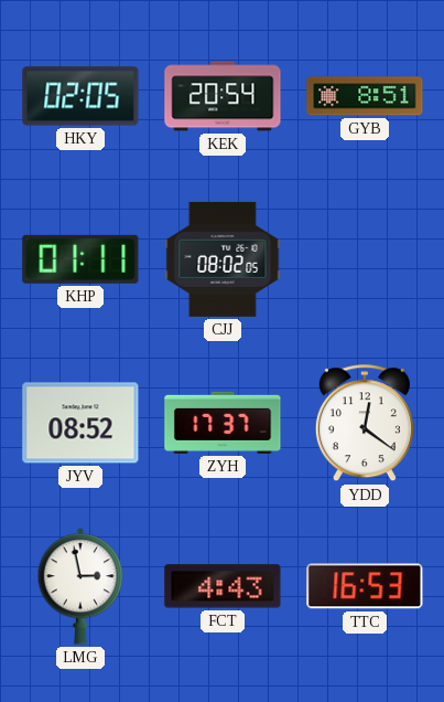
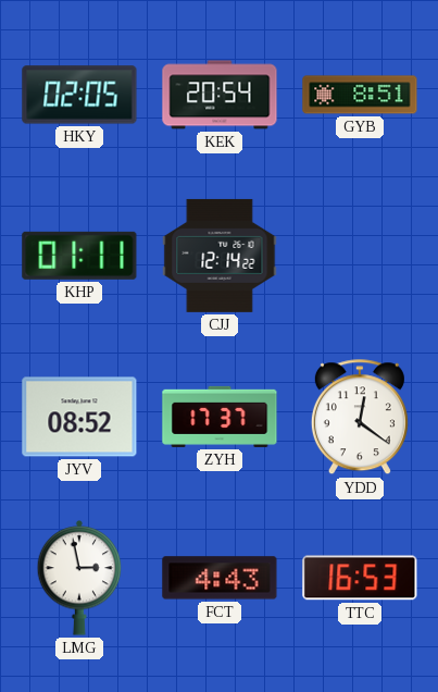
CJJ: 08:02 -> 12:14 (220, 256)
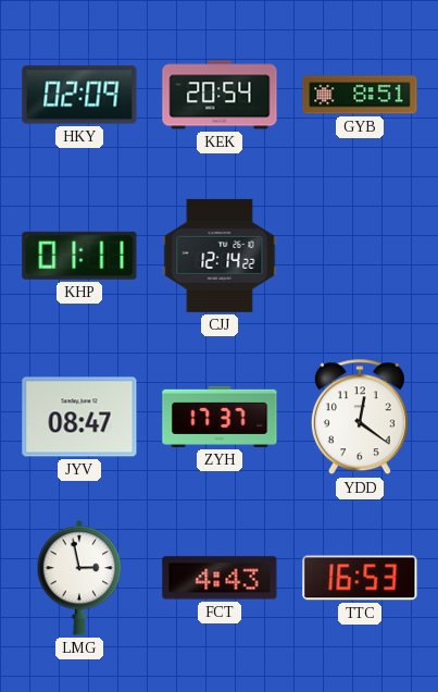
HKY: 02:05 -> 02:09 (79, 95)
JYV: 08:52 -> 08:47 (79, 417)
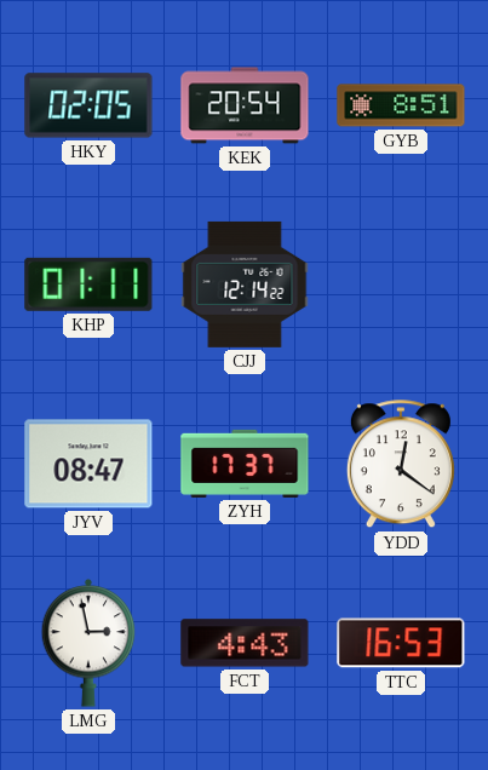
HKY: 02:09 -> 02:05 (88, 105)
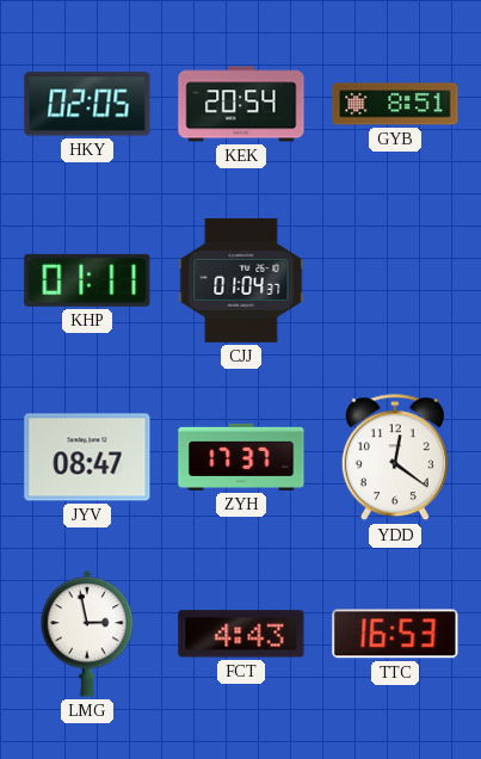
CJJ: 12:14 -> 01:04 (241, 280)
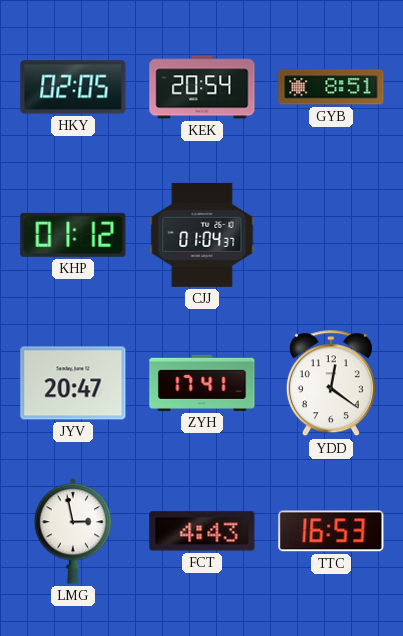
KHP: 01:11 -> 01:12 (73, 235)
JYV: 08:47 -> 20:47 (73, 383)
ZYH: 17:37 -> 17:41 (202, 383)
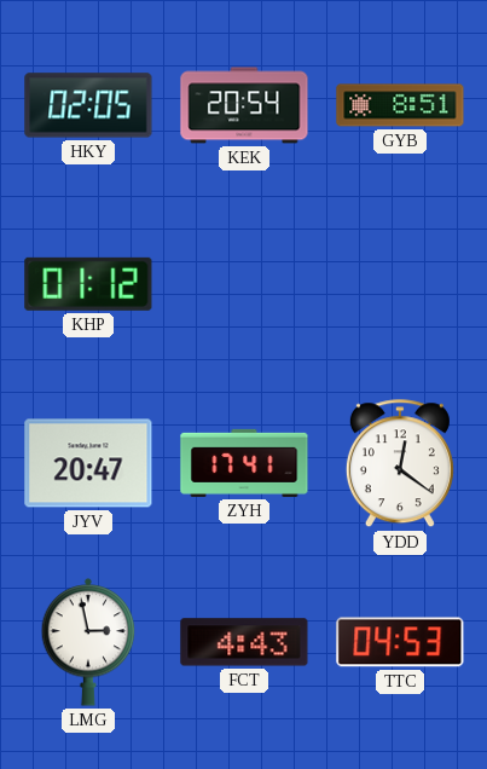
CJJ: 01:04 -> none (202, 235)
TTC: 16:53 -> 04:53 (400, 642)
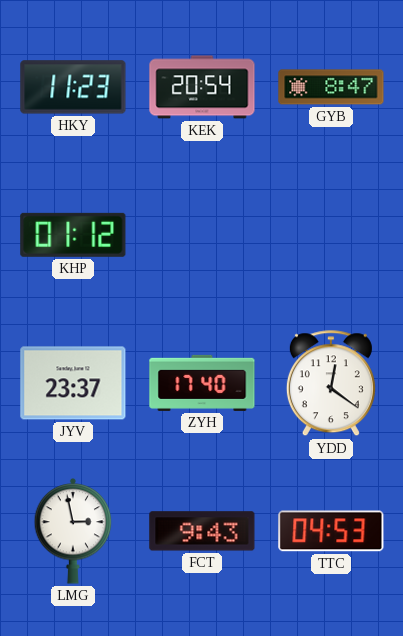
HKY: 02:05 -> 11:23 (73, 87)
GYB: 8:51 -> 8:47 (331, 87)
JYV: 20:47 -> 23:37 (73, 383)
ZYH: 17:41 -> 17:40 (202, 383)
FCT: 4:43 -> 9:43 (202, 531)
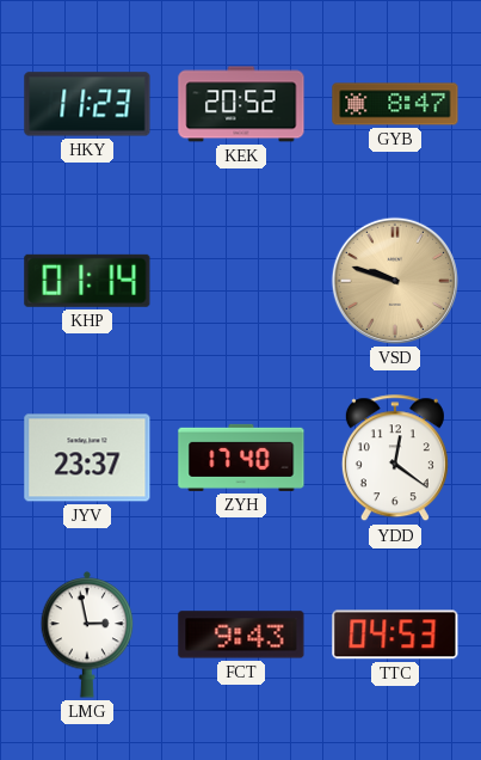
KEK: 20:54 -> 20:52 (241, 104)
KHP: 01:12 -> 01:14 (87, 281)
VSD: none -> 9:48 (395, 281)
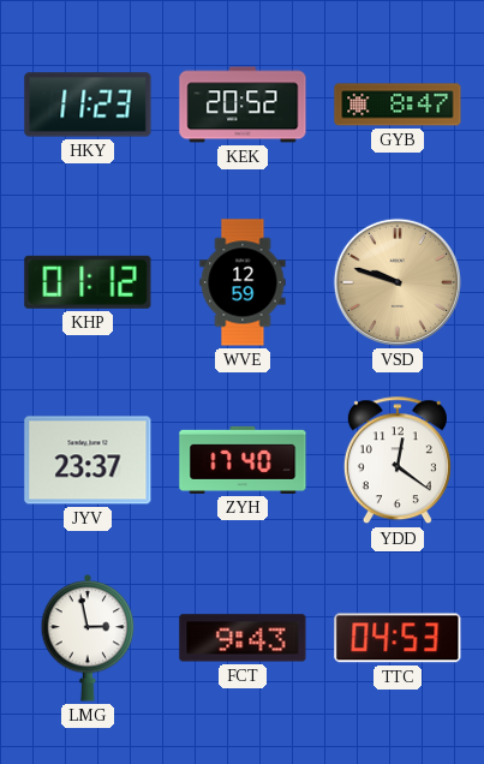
KHP: 01:14 -> 01:12 (88, 282)
WVE: none -> 12:59 (243, 282)
